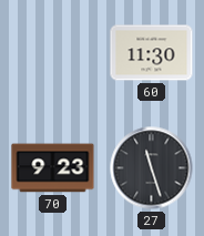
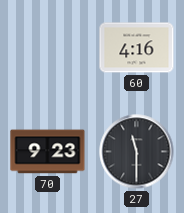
60: 11:30 -> 4:16 (137, 48)
27: 11:27 -> 11:30 (137, 152)
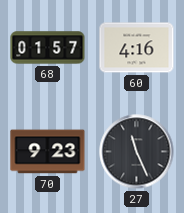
68: none -> 01:57 (48, 48)
27: 11:30 -> 11:26 (137, 152)
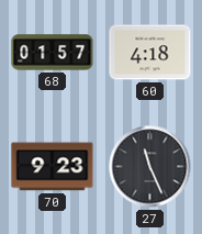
60: 4:16 -> 4:18 (150, 53)
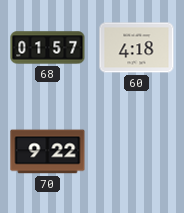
70: 9:23 -> 9:22 (48, 152)
27: 11:26 -> none (150, 167)
